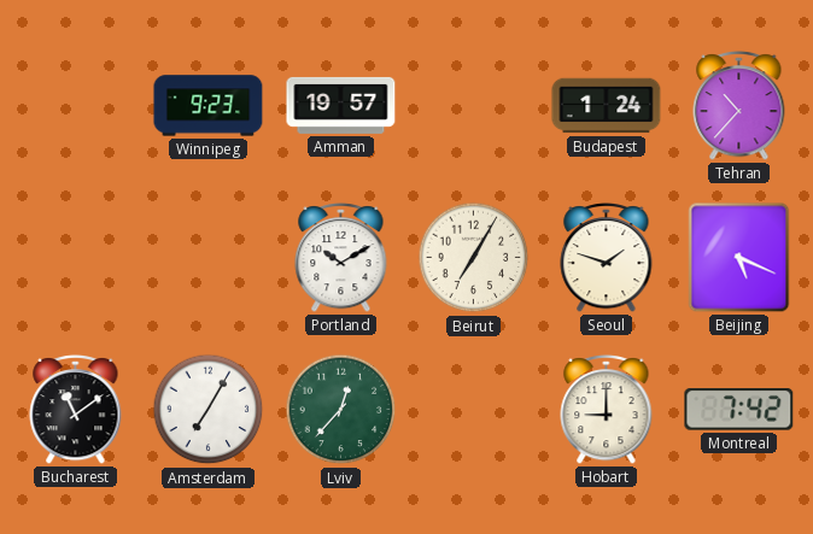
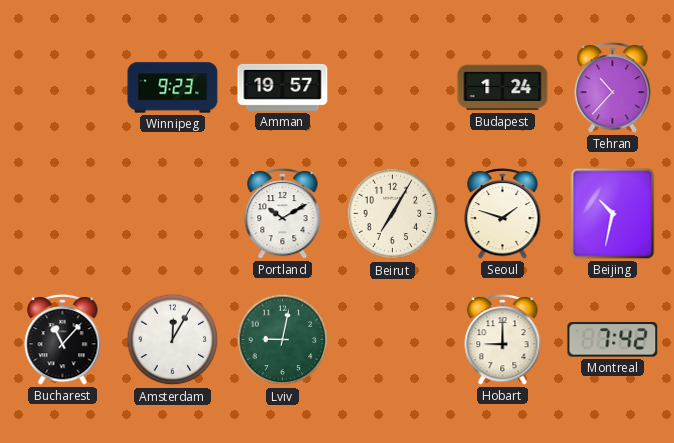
Beijing: 5:19 -> 10:32 (613, 214)
Bucharest: 11:09 -> 11:07 (63, 340)
Amsterdam: 7:05 -> 12:05 (173, 340)
Lviv: 12:37 -> 9:02 (283, 340)
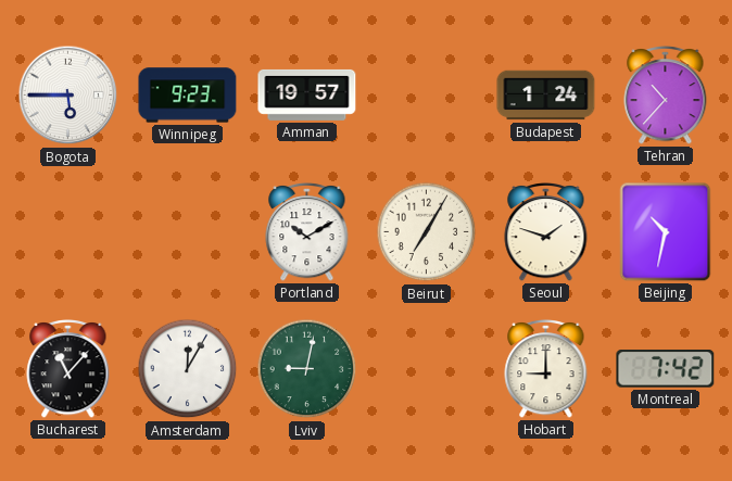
Bogota: none -> 5:45 (68, 96)
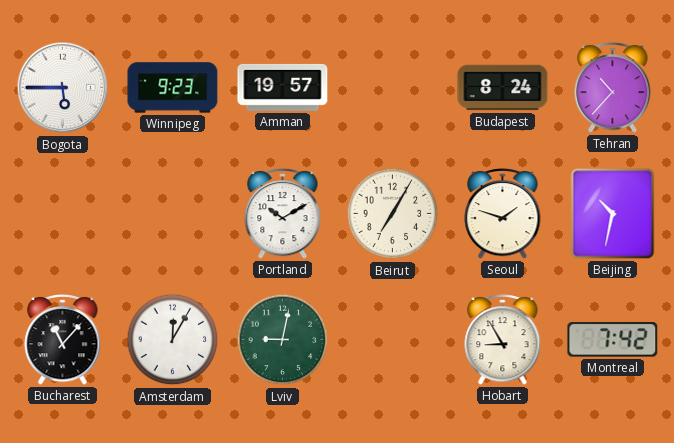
Budapest: 1:24 -> 8:24 (503, 88)
Hobart: 9:00 -> 8:55 (503, 340)
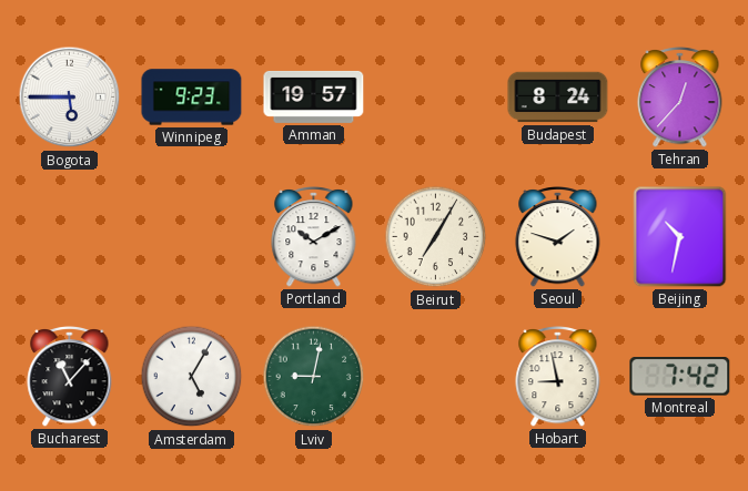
Tehran: 10:37 -> 12:37 (680, 98)
Amsterdam: 12:05 -> 5:05 (192, 377)
Hobart: 8:55 -> 8:58 (558, 377)
